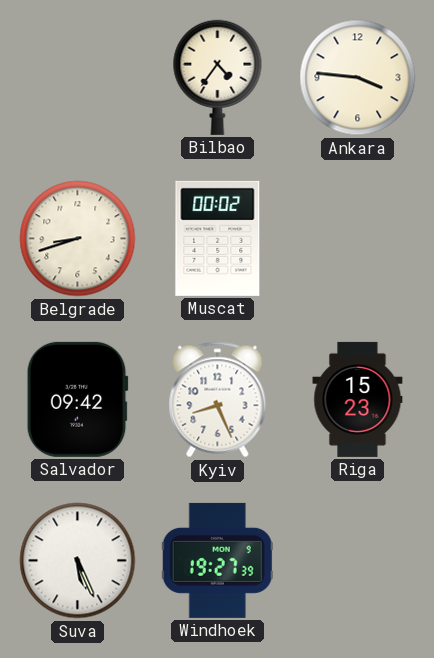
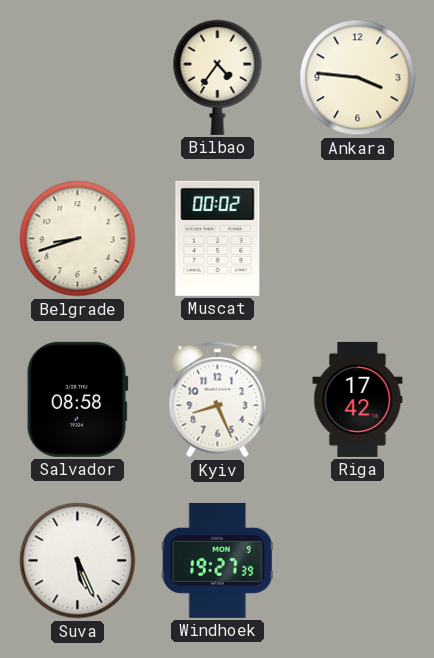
Salvador: 09:42 -> 08:58 (77, 399)
Riga: 15:23 -> 17:42 (358, 399)
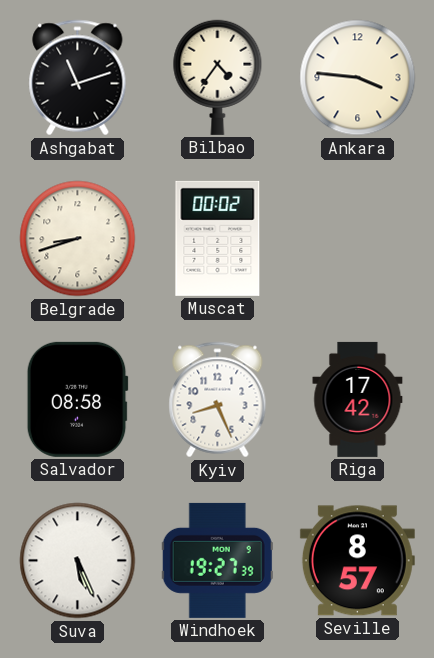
Ashgabat: none -> 11:12 (78, 78)
Seville: none -> 8:57 (357, 561)
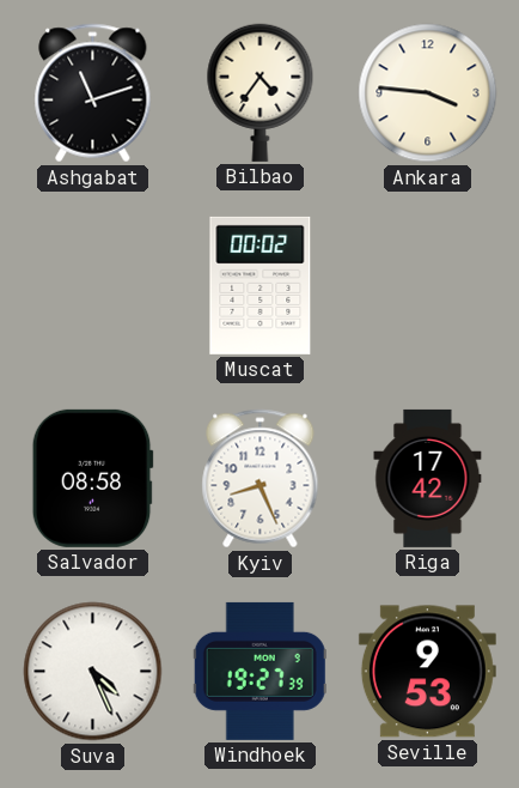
Belgrade: 8:42 -> none (78, 239)
Suva: 5:26 -> 4:26 (93, 672)
Seville: 8:57 -> 9:53 (427, 672)
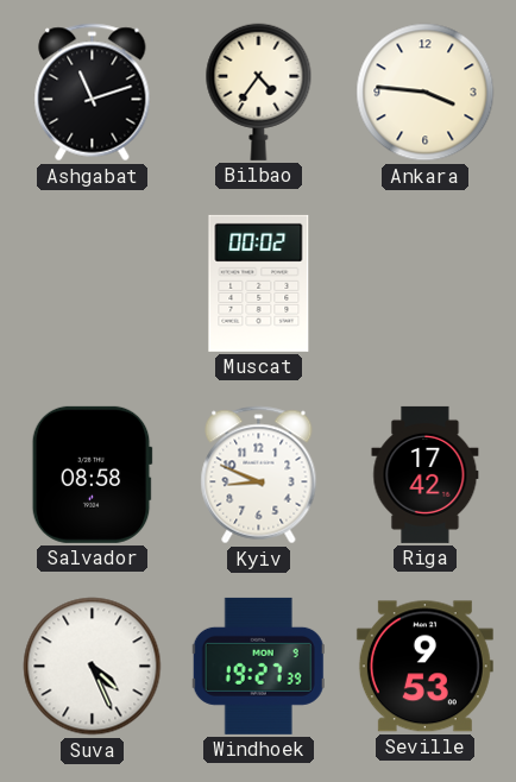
Kyiv: 8:26 -> 8:49 (259, 475)
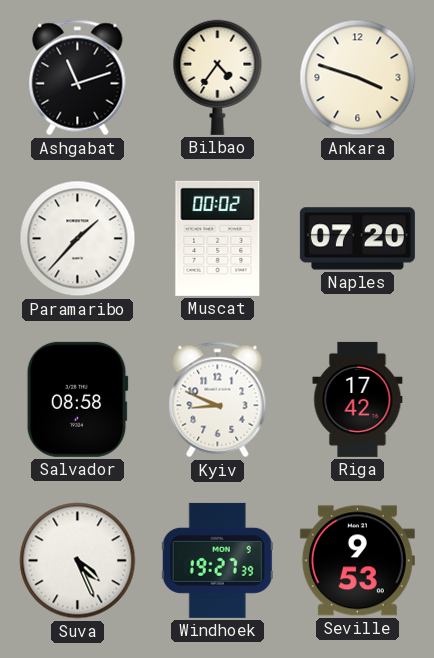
Ankara: 3:46 -> 3:48 (358, 78)
Paramaribo: none -> 1:37 (78, 239)
Naples: none -> 07:20 (357, 239)
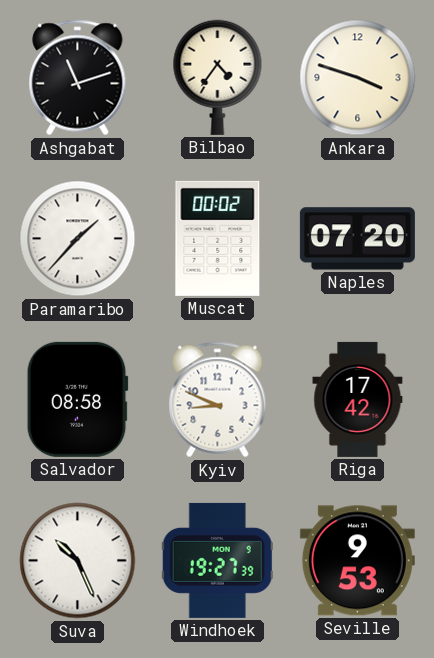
Suva: 4:26 -> 10:26 (78, 561)
